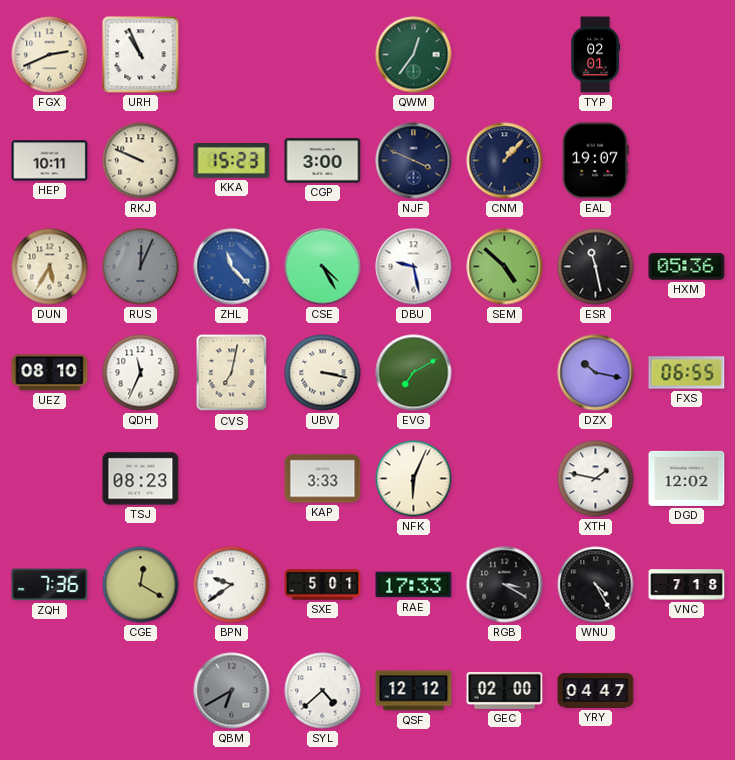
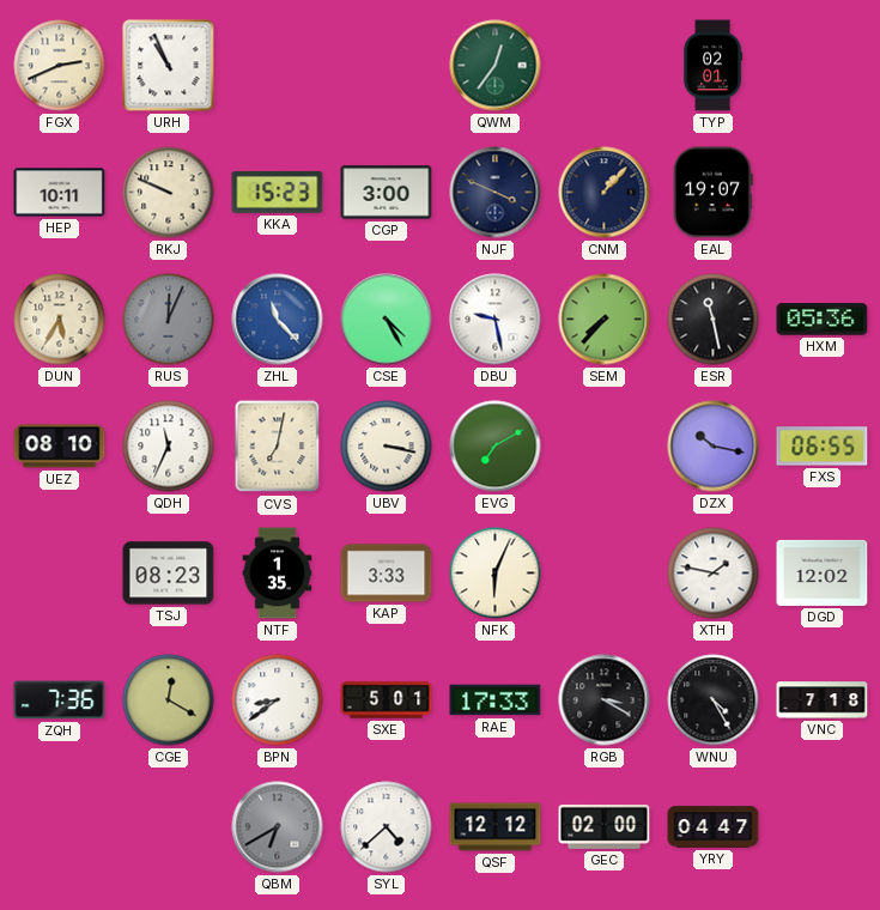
SEM: 4:52 -> 7:37 (605, 320)
NTF: none -> 1:35 (278, 574)
BPN: 9:39 -> 8:39 (278, 700)
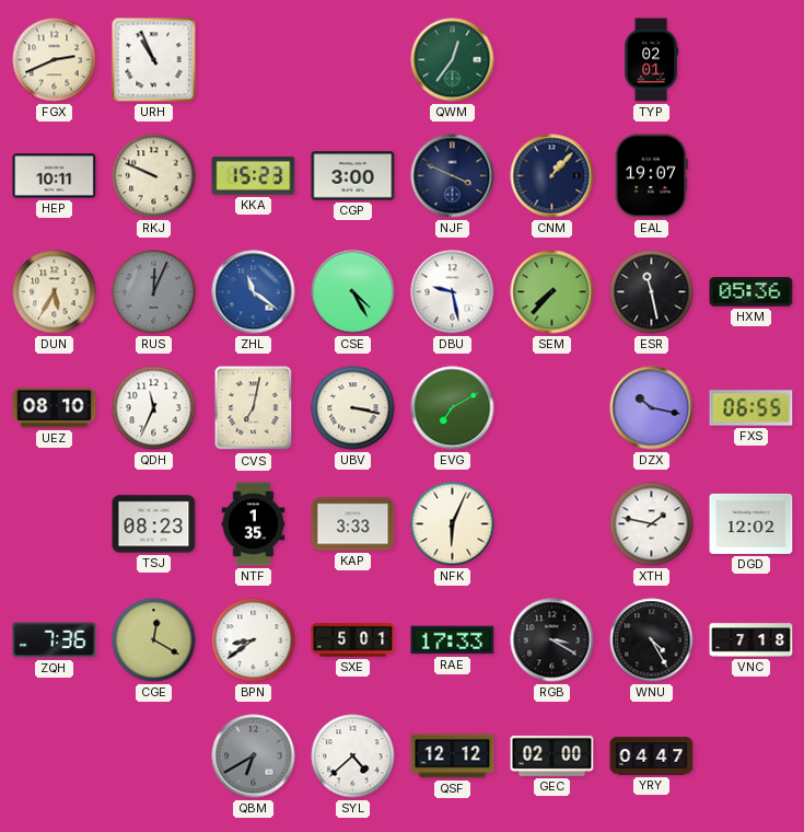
ZHL: 11:23 -> 11:21 (254, 292)
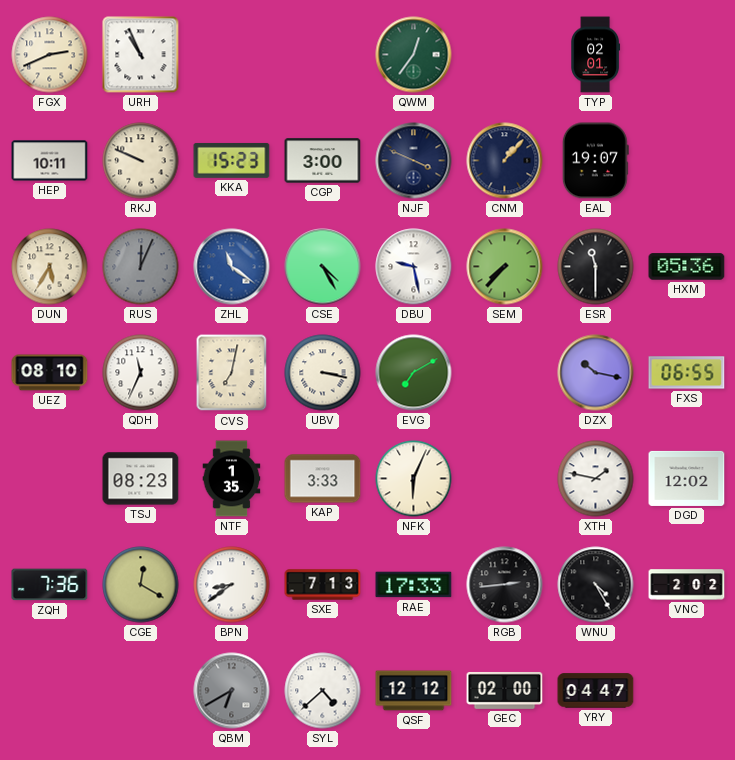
ESR: 11:28 -> 11:30 (596, 267)
SXE: 5:01 -> 7:13 (323, 585)
RGB: 3:20 -> 2:44 (505, 585)
VNC: 7:18 -> 2:02 (687, 585)
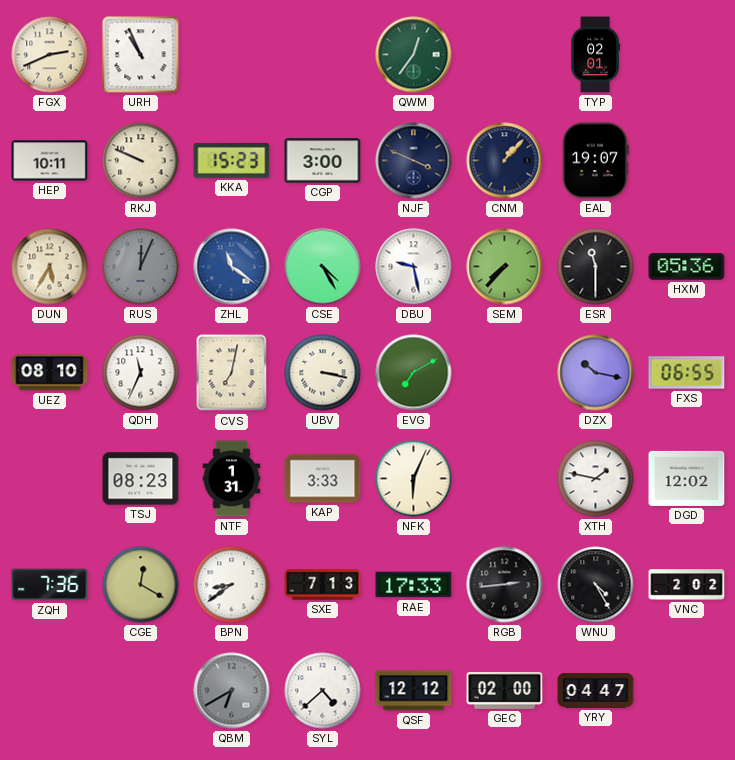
NTF: 1:35 -> 1:31 (232, 479)
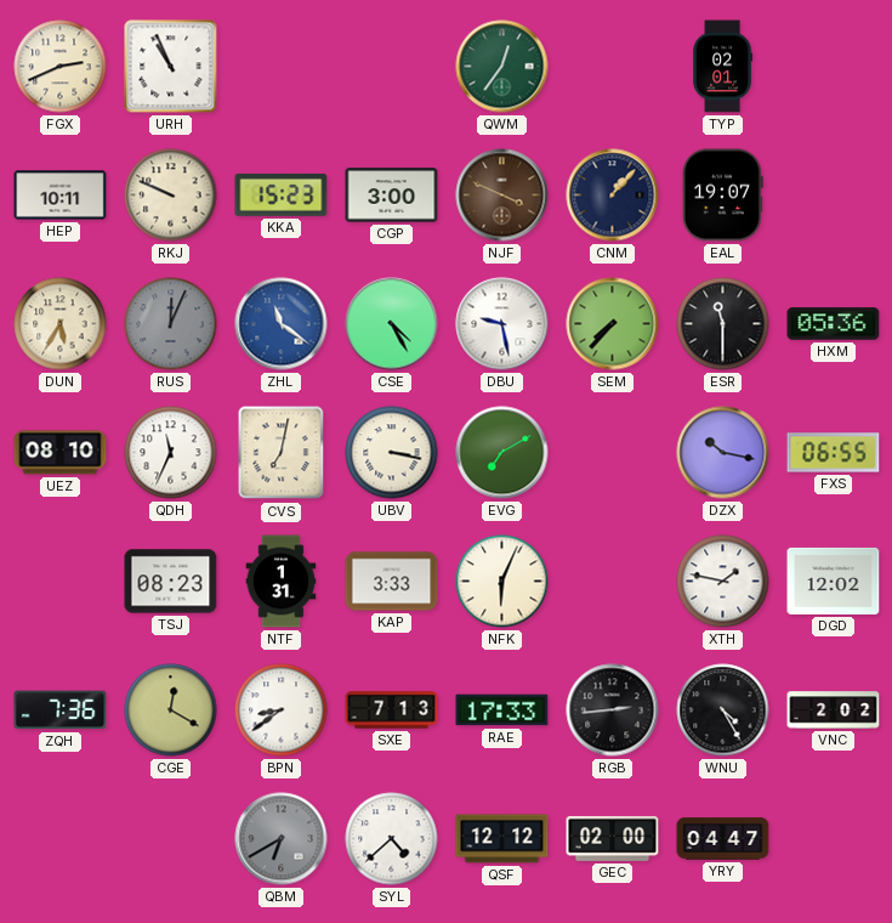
NJF dial: navy -> brown (502, 196)
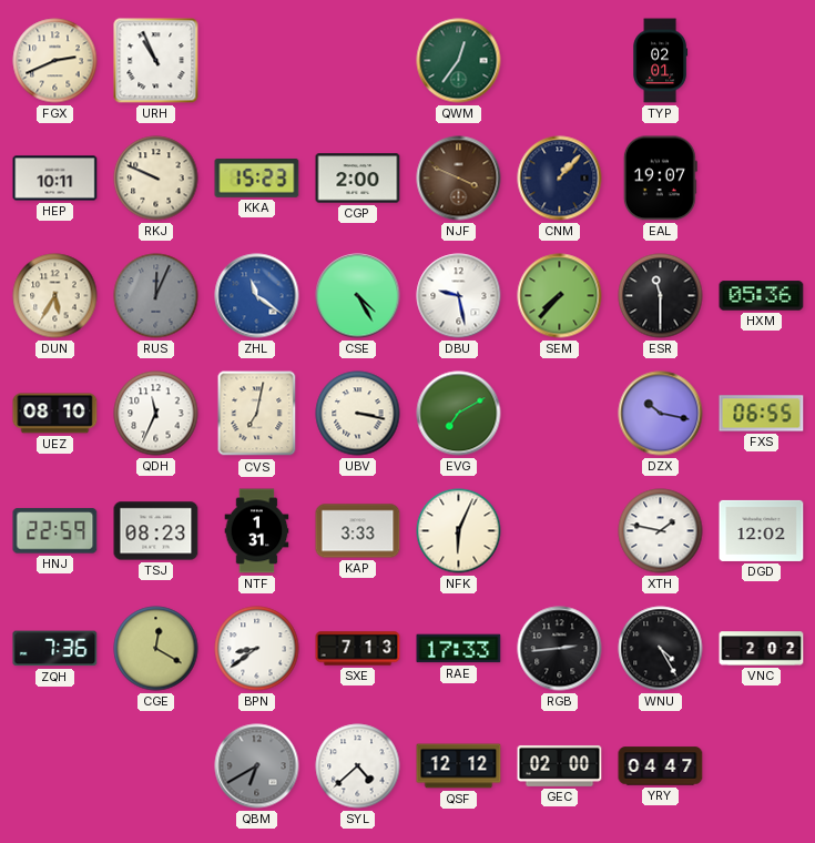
CGP: 3:00 -> 2:00 (358, 179)
HNJ: none -> 22:59 (55, 531)
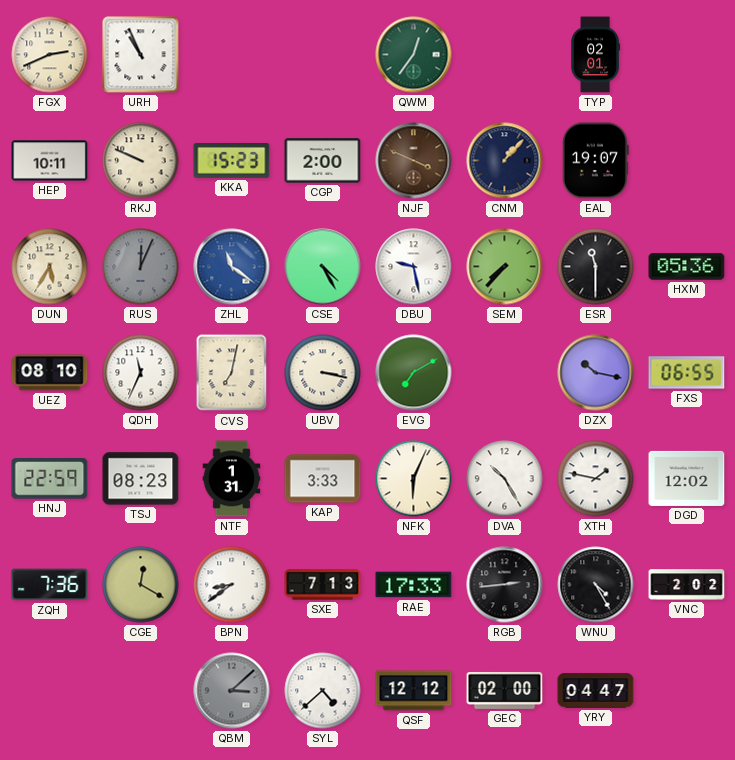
DVA: none -> 10:25 (505, 479)
QBM: 6:40 -> 3:08 (232, 691)
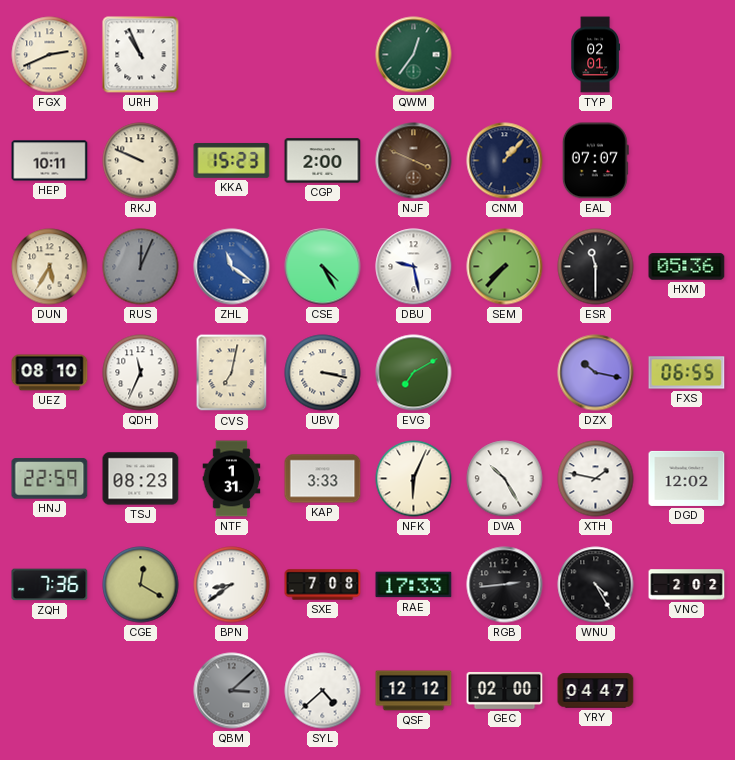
EAL: 19:07 -> 07:07 (595, 161)
SXE: 7:13 -> 7:08 (323, 585)
